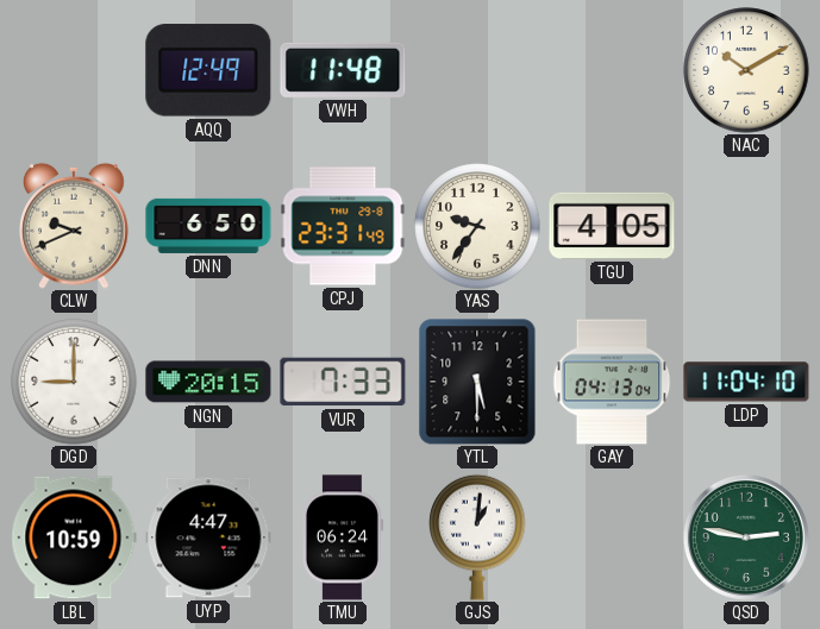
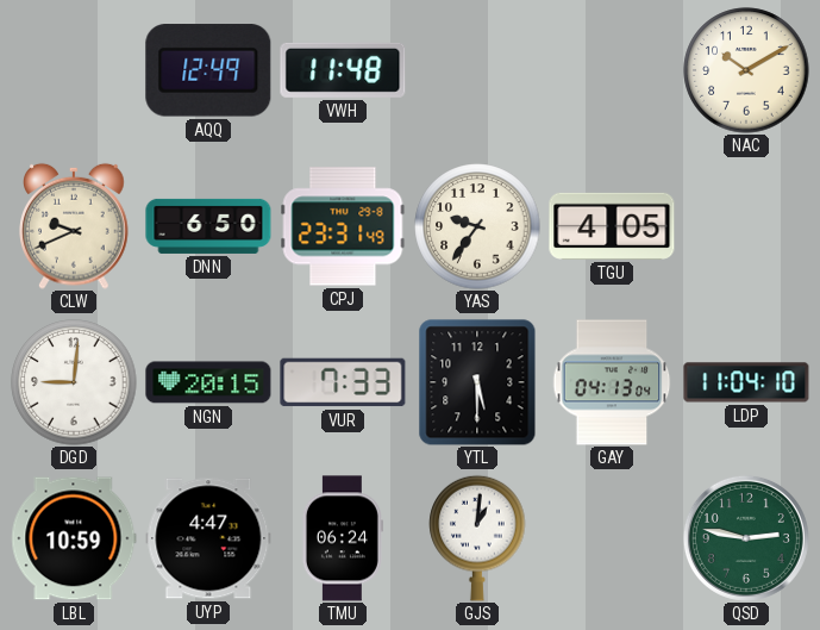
DGD: 9:00 -> 9:01 (74, 382)
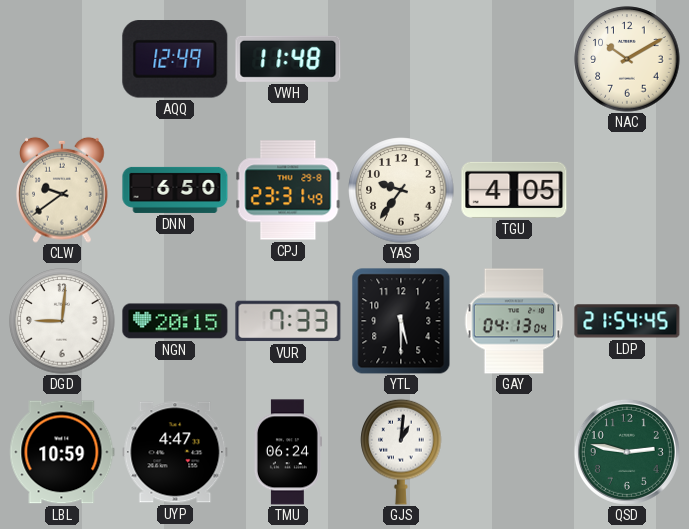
CLW: 9:41 -> 9:39 (62, 190)
LDP: 11:04 -> 21:54 (627, 321)
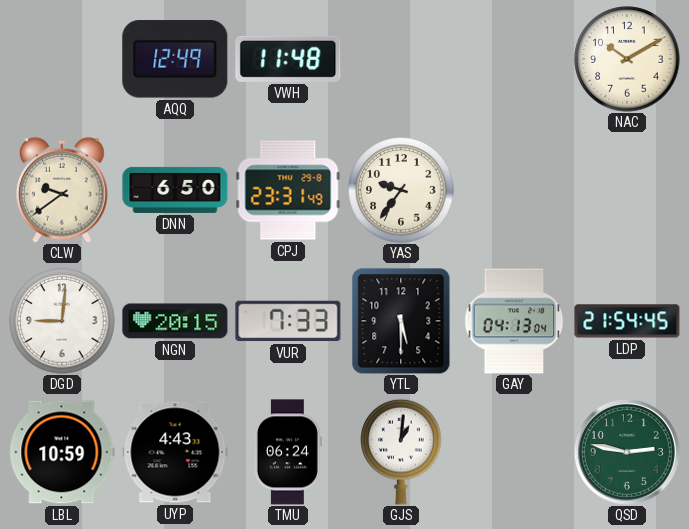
TGU: 4:05 -> none (514, 190)
UYP: 4:47 -> 4:43 (175, 452)
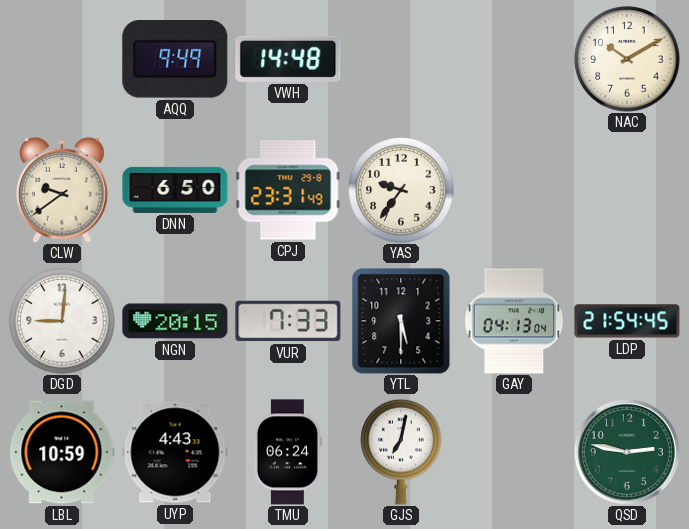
AQQ: 12:49 -> 9:49 (175, 59)
VWH: 11:48 -> 14:48 (288, 59)
GJS: 1:01 -> 7:02 (401, 452)
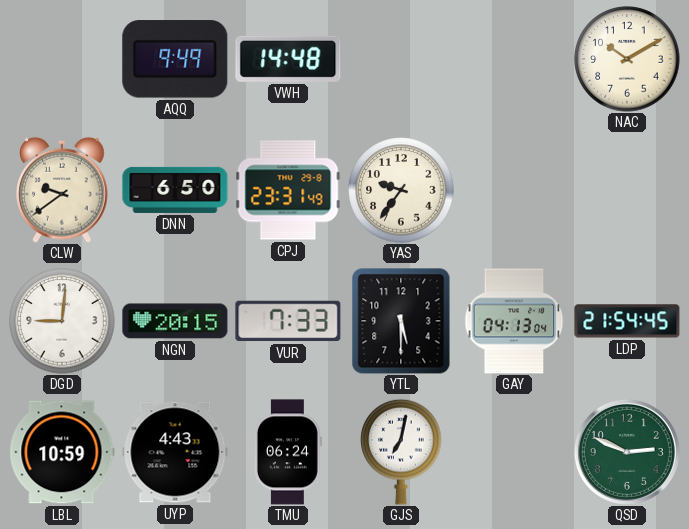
QSD: 2:47 -> 2:49 (627, 452)
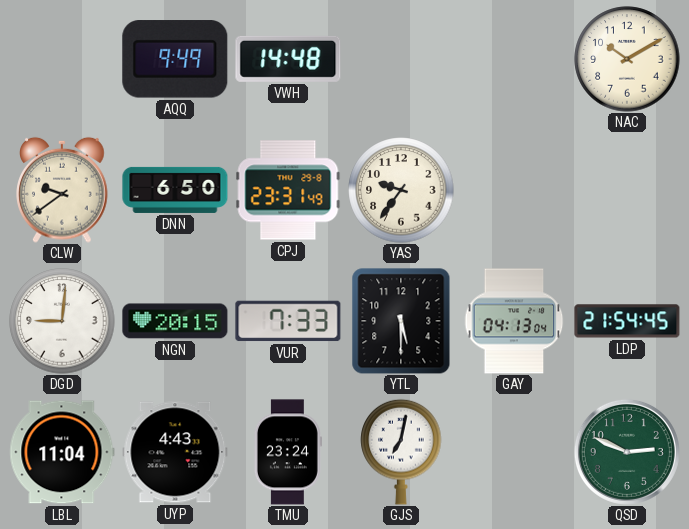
LBL: 10:59 -> 11:04 (62, 452)
TMU: 06:24 -> 23:24 (288, 452)
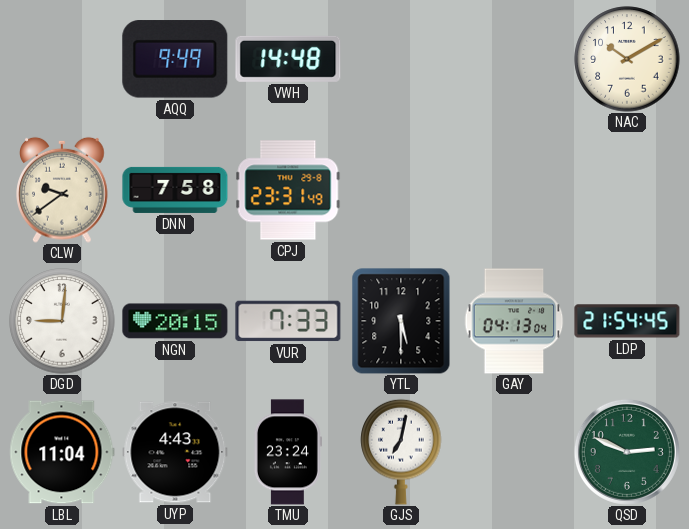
DNN: 6:50 -> 7:58 (175, 190)
YAS: 9:36 -> none (401, 190)
